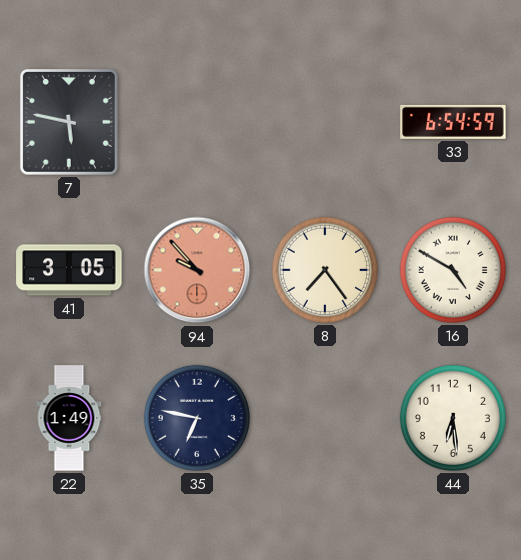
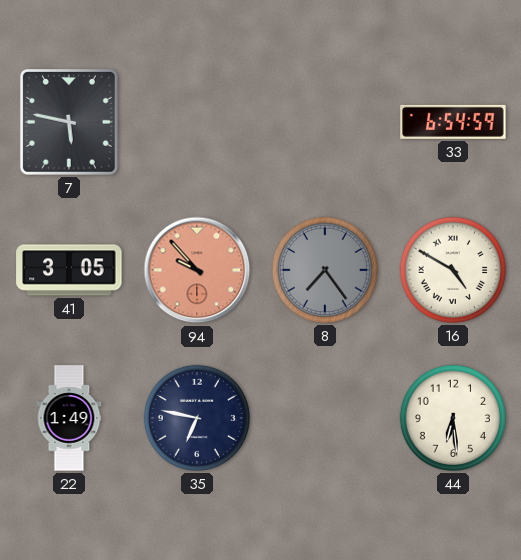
8 dial: cream -> grey (325, 270)
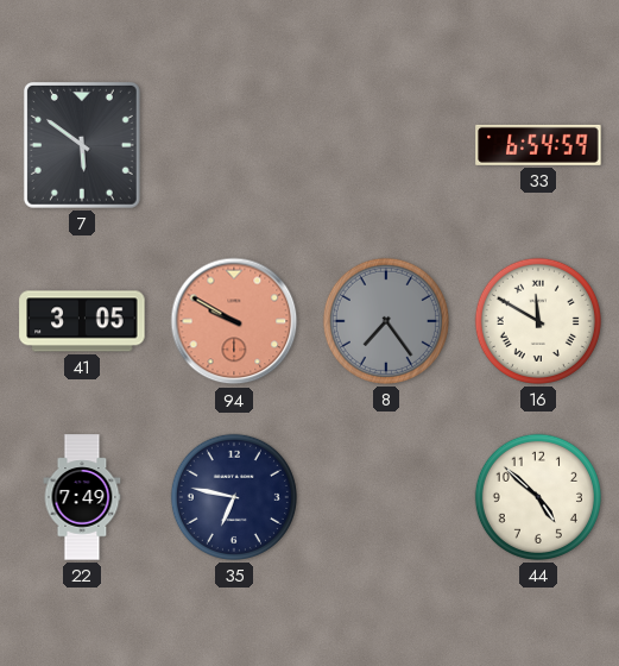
7: 5:47 -> 5:51 (82, 145)
94: 9:53 -> 9:50 (234, 321)
16: 4:50 -> 11:50 (538, 321)
22: 1:49 -> 7:49 (82, 497)
44: 6:29 -> 4:52 (538, 497)
